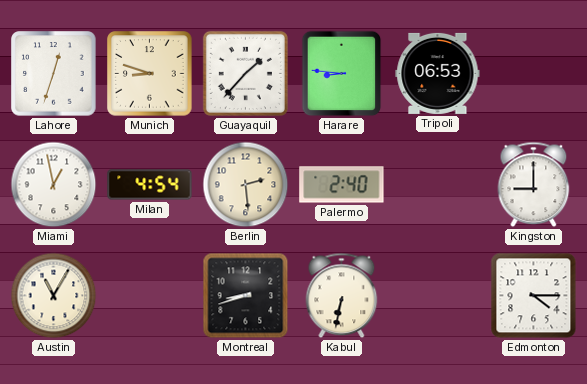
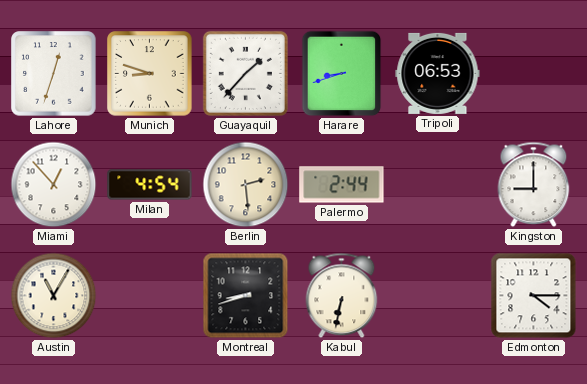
Harare: 8:46 -> 8:42 (342, 74)
Miami: 12:58 -> 12:53 (54, 185)
Palermo: 2:40 -> 2:44 (342, 185)
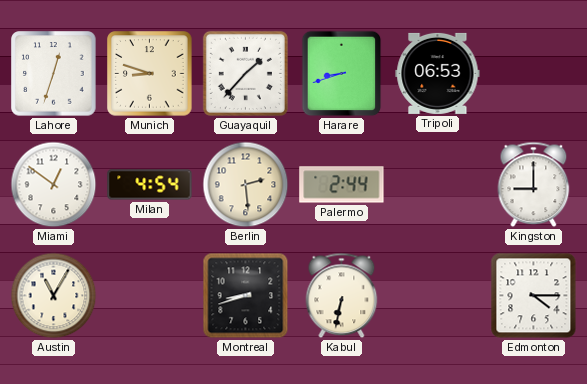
Miami: 12:53 -> 12:51 (54, 185)
